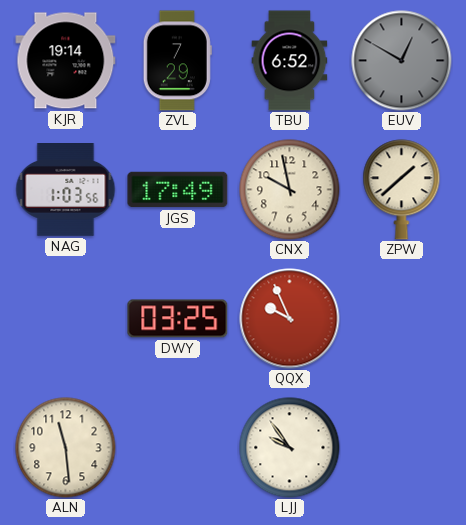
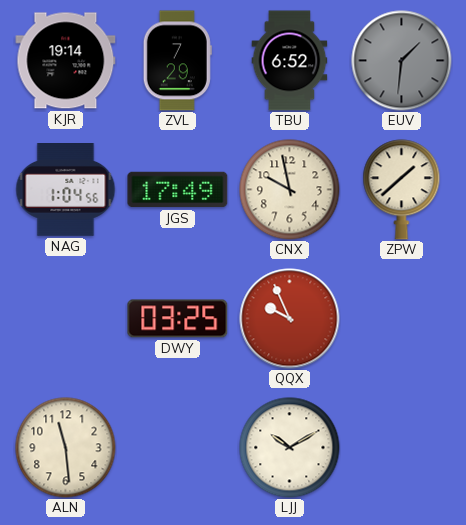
EUV: 12:50 -> 1:31 (402, 61)
NAG: 1:03 -> 1:04 (66, 190)
LJJ: 9:54 -> 10:10 (290, 448)
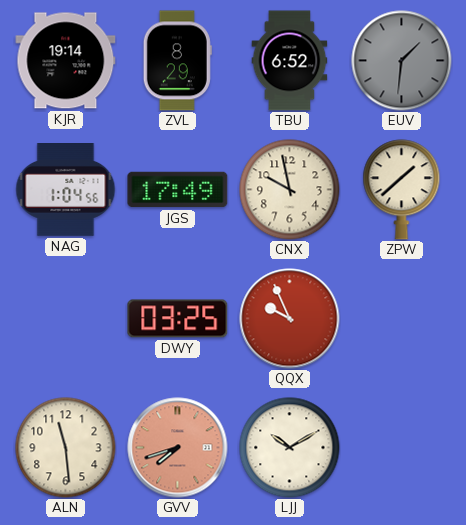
ZVL: 7:29 -> 8:29 (177, 61)
GVV: none -> 7:42 (178, 448)
